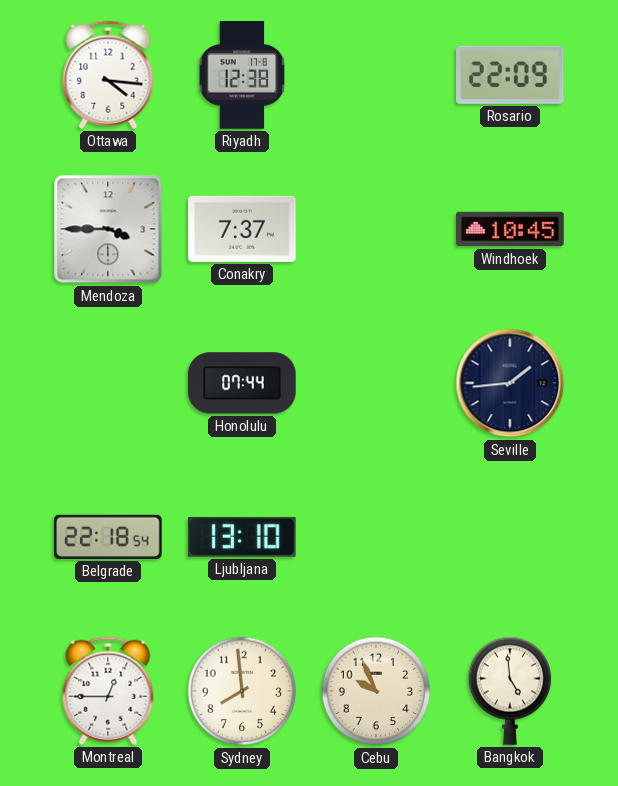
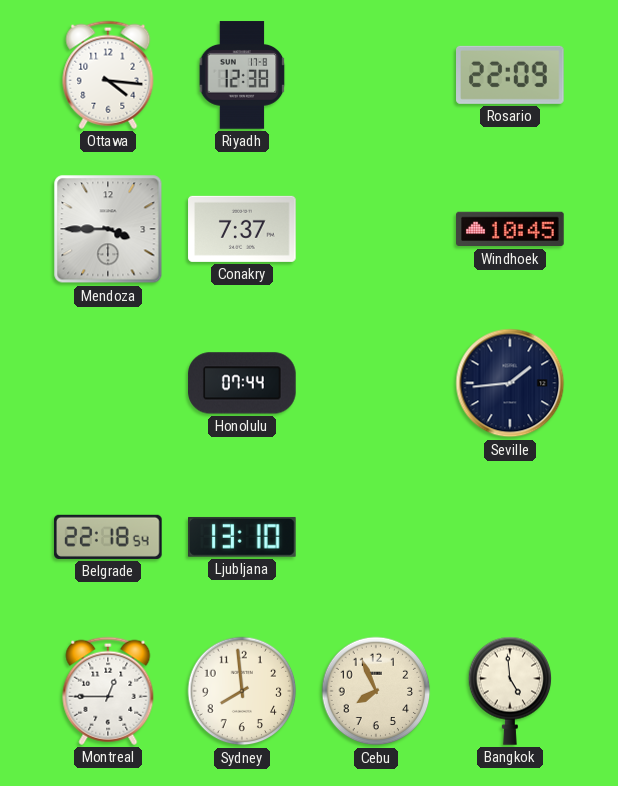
Cebu: 9:56 -> 7:56 (376, 691)
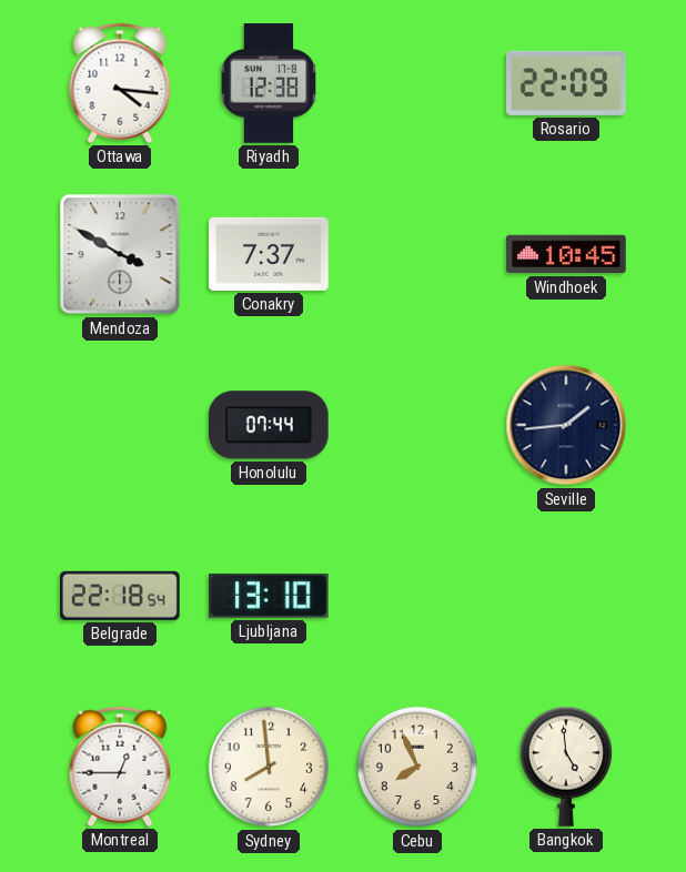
Mendoza: 3:45 -> 3:50 (120, 254)
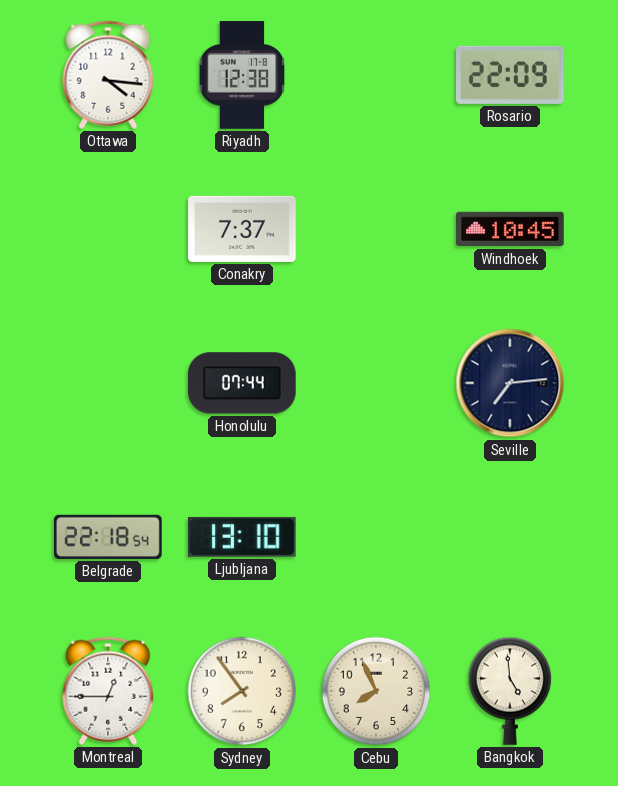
Mendoza: 3:50 -> none (120, 254)
Seville: 1:44 -> 7:14 (510, 383)
Sydney: 7:59 -> 7:54 (242, 691)
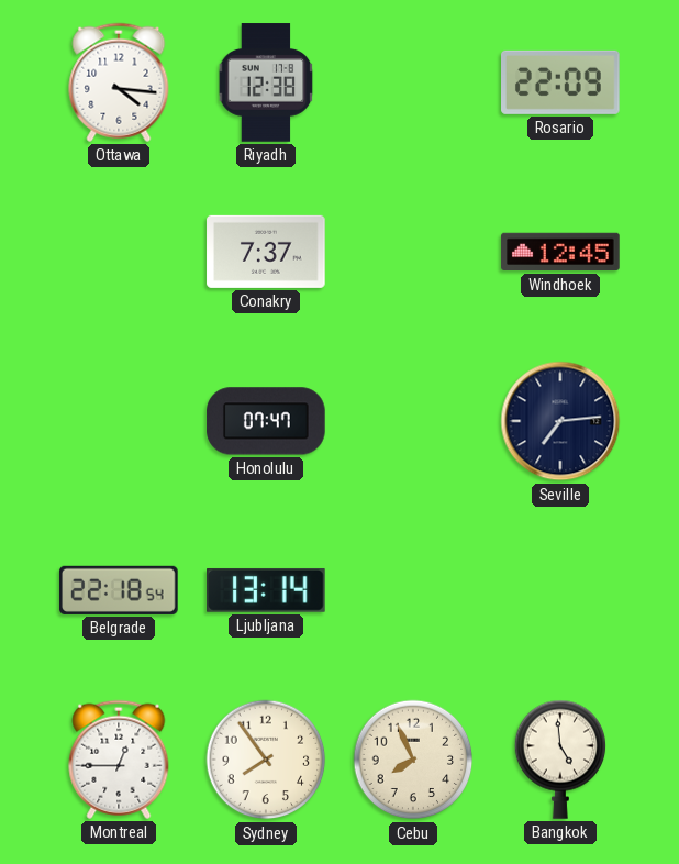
Windhoek: 10:45 -> 12:45 (560, 252)
Honolulu: 07:44 -> 07:47 (266, 421)
Ljubljana: 13:10 -> 13:14 (267, 590)
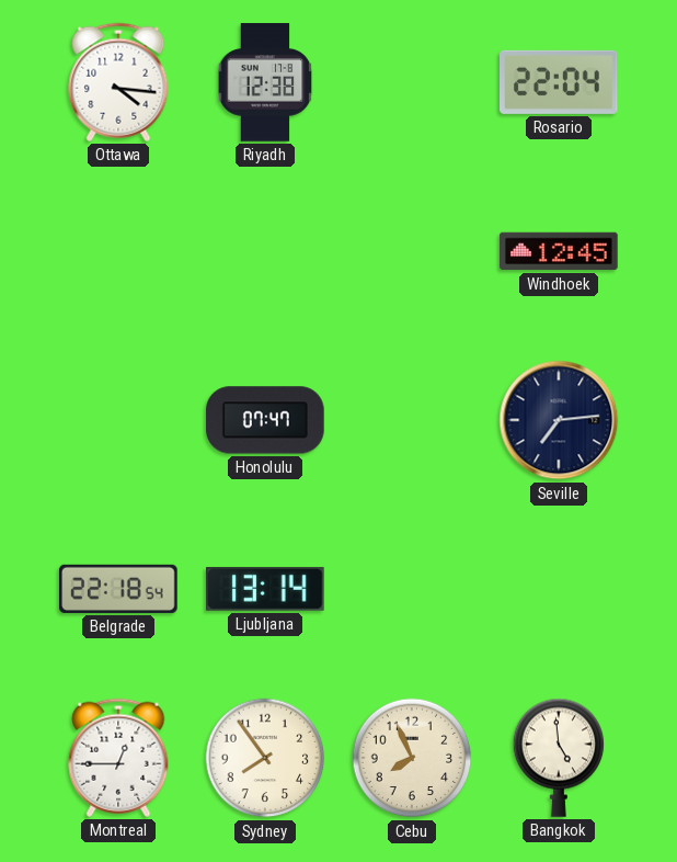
Rosario: 22:09 -> 22:04 (560, 82)
Conakry: 7:37 -> none (266, 252)
